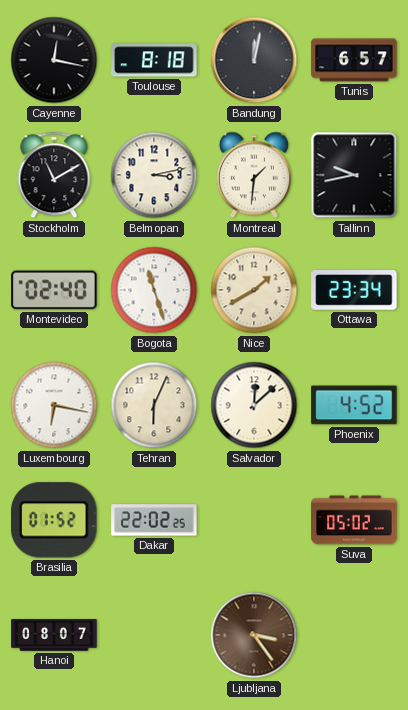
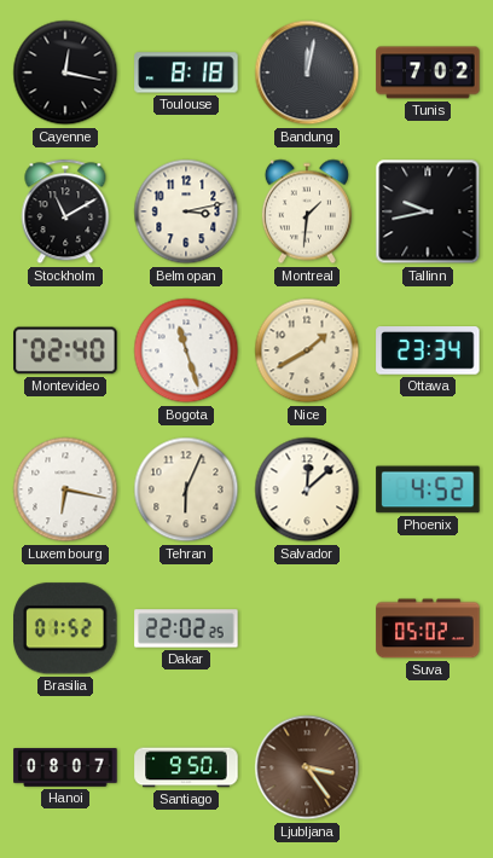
Tunis: 6:57 -> 7:02 (428, 73)
Santiago: none -> 9:50 (186, 767)
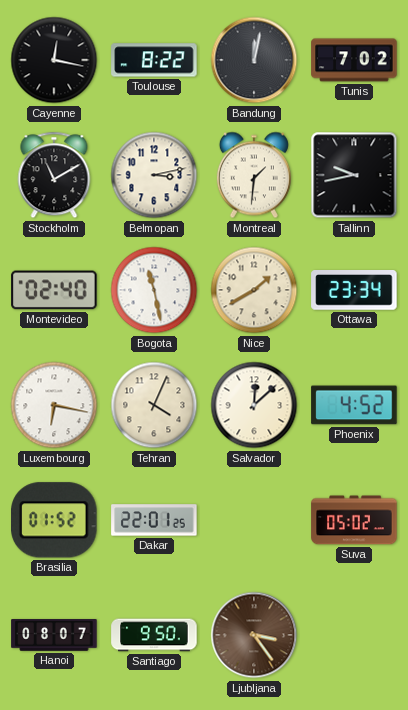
Toulouse: 8:18 -> 8:22 (154, 60)
Bogota: 11:27 -> 11:28 (154, 290)
Tehran: 6:04 -> 4:04 (154, 405)
Dakar: 22:02 -> 22:01 (154, 520)
